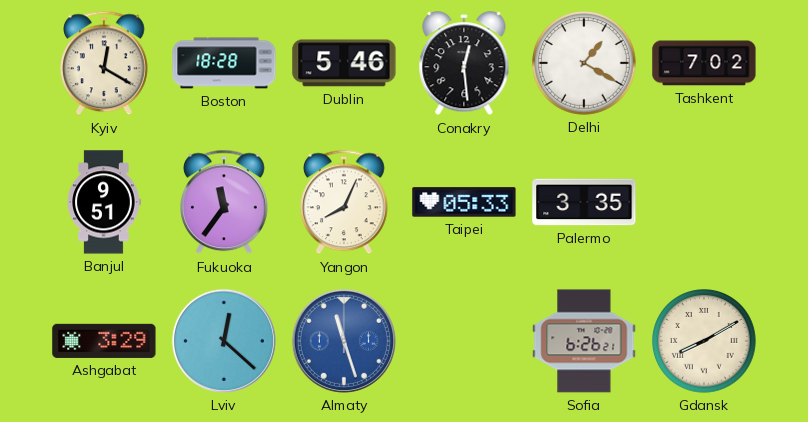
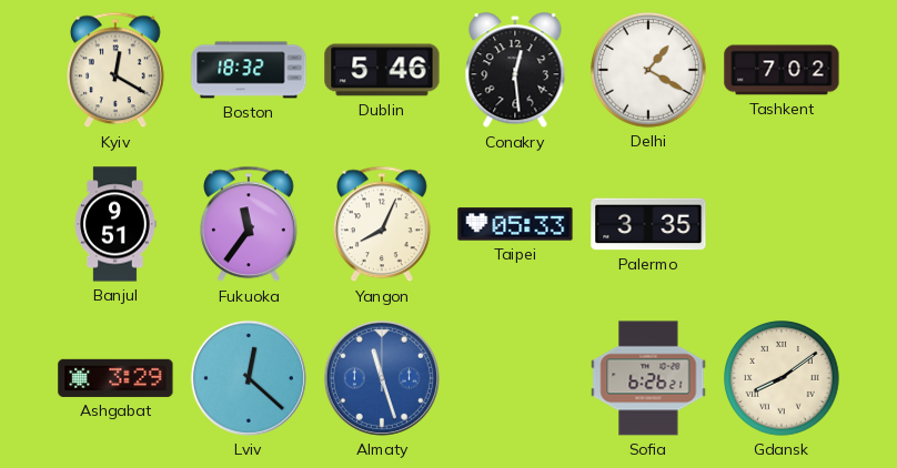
Boston: 18:28 -> 18:32 (249, 70)
Gdansk: 8:10 -> 8:09 (783, 379)
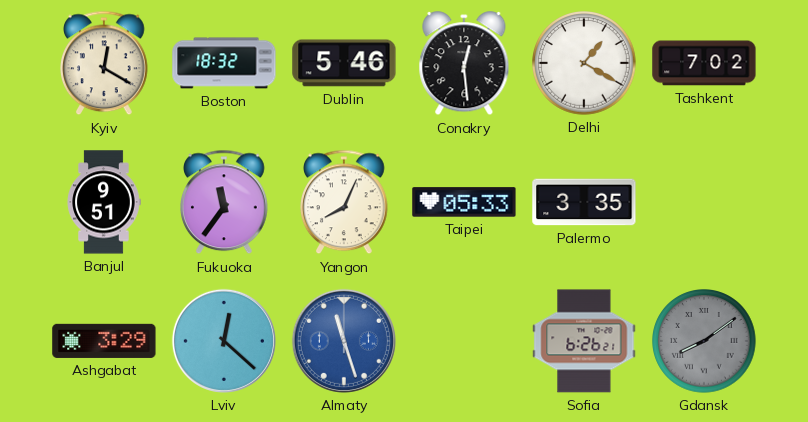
Gdansk dial: cream -> grey (705, 342)
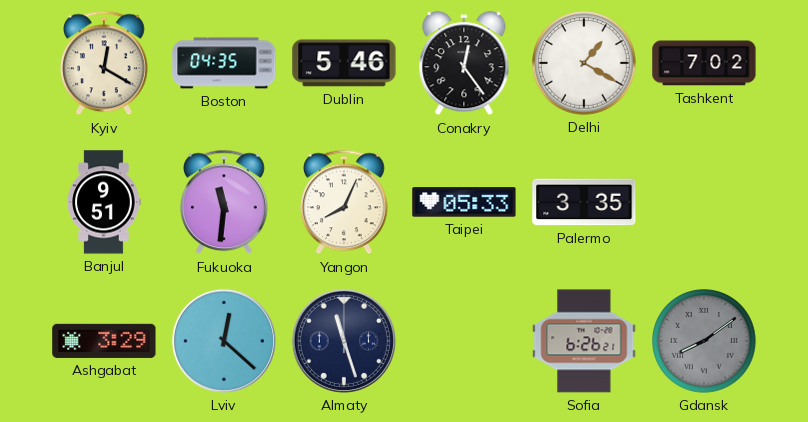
Boston: 18:32 -> 04:35 (224, 63)
Conakry: 12:29 -> 12:24 (464, 64)
Fukuoka: 11:36 -> 11:31 (225, 202)
Almaty dial: blue -> navy (344, 341)
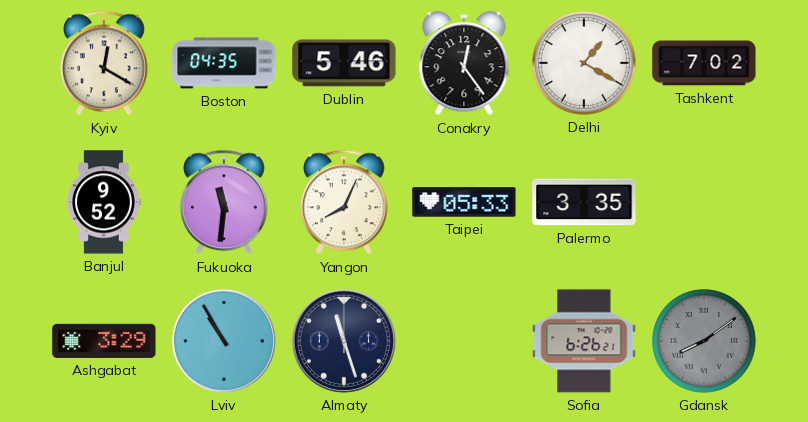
Banjul: 9:51 -> 9:52 (104, 202)
Lviv: 12:22 -> 10:55 (224, 341)
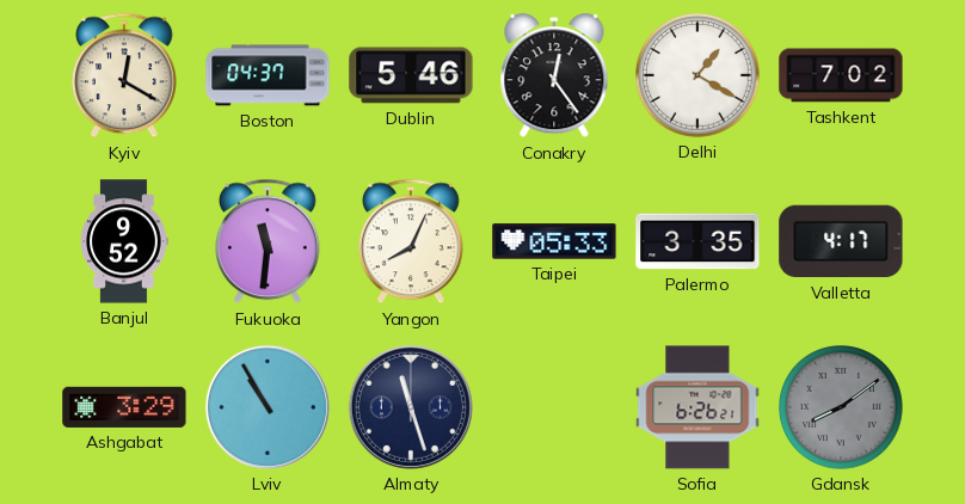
Boston: 04:35 -> 04:37 (268, 75)
Valletta: none -> 4:17 (841, 241)
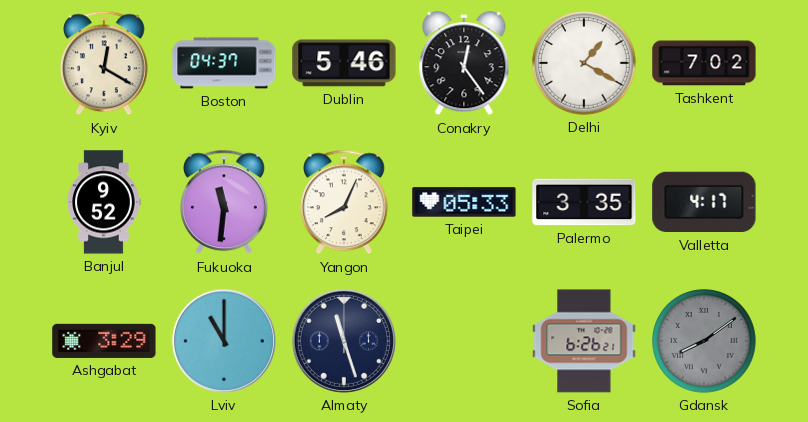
Lviv: 10:55 -> 11:00 (224, 341)
